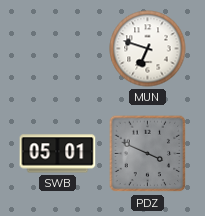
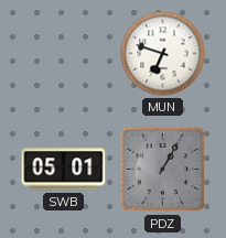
PDZ: 3:49 -> 1:05 (163, 170)
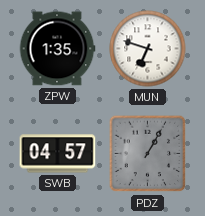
ZPW: none -> 1:35 (57, 49)
SWB: 05:01 -> 04:57 (58, 154)
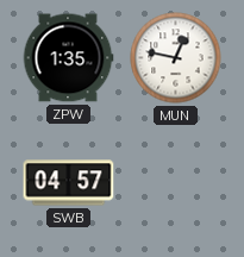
MUN: 6:48 -> 12:47 (176, 58)
PDZ: 1:05 -> none (148, 154)
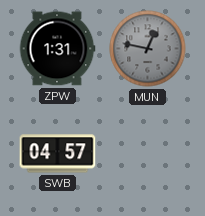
ZPW: 1:35 -> 1:31 (57, 49)
MUN dial: white -> grey (148, 49)
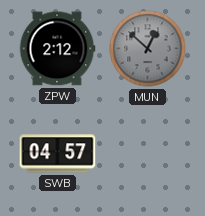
ZPW: 1:31 -> 2:12 (57, 49)
MUN: 12:47 -> 12:52 (148, 49)
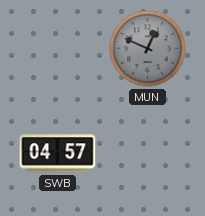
ZPW: 2:12 -> none (57, 49)
MUN: 12:52 -> 12:49 (148, 49)
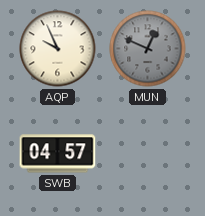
AQP: none -> 9:56 (58, 49)
